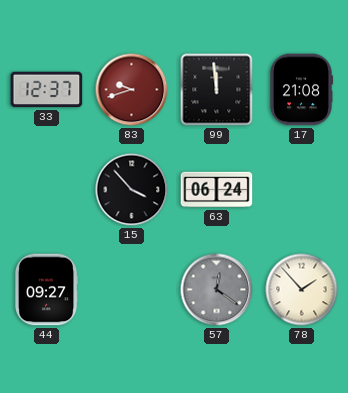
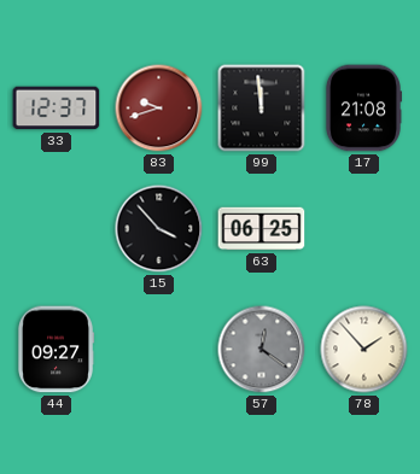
63: 06:24 -> 06:25 (262, 229)
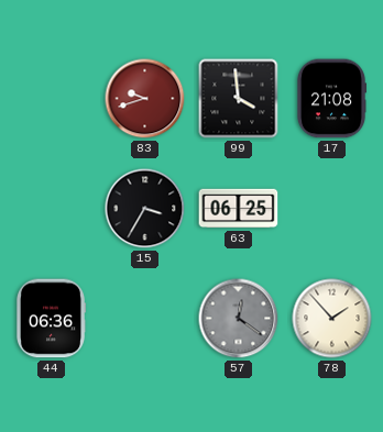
33: 12:37 -> none (57, 109)
99: 11:59 -> 3:59 (239, 99)
15: 3:53 -> 3:35 (145, 209)
44: 09:27 -> 06:36 (51, 319)
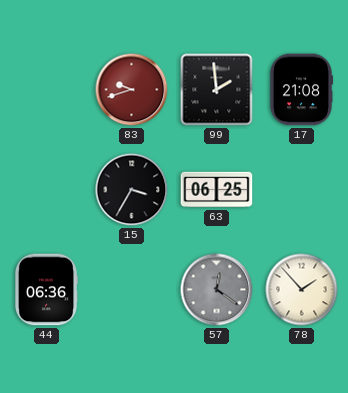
99: 3:59 -> 1:59 (217, 90)
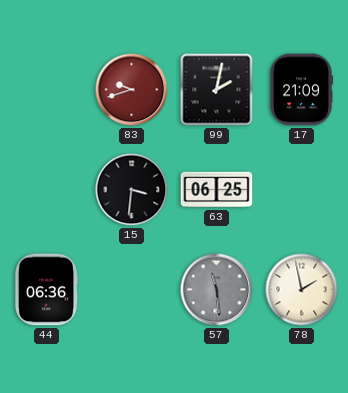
99: 1:59 -> 2:02 (217, 90)
17: 21:08 -> 21:09 (300, 90)
15: 3:35 -> 3:31 (132, 190)
57: 12:21 -> 11:29 (217, 290)
78: 1:53 -> 1:58 (302, 290)
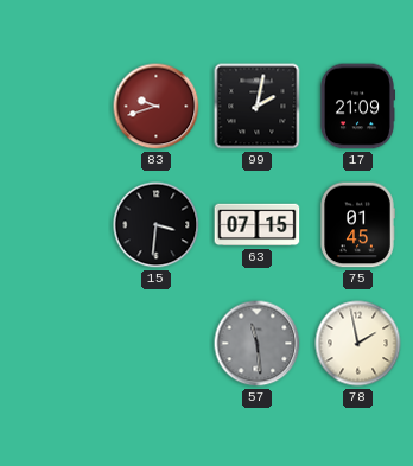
63: 06:25 -> 07:15 (258, 225)
75: none -> 01:45 (357, 225)
44: 06:36 -> none (46, 290)
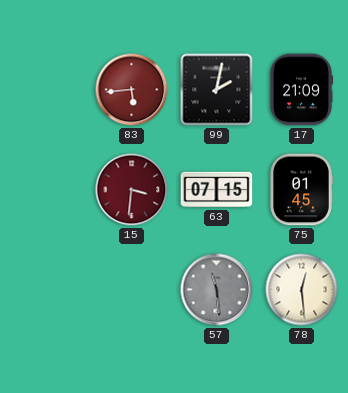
83: 9:42 -> 5:44 (132, 90)
15 dial: black -> burgundy (132, 190)
78: 1:58 -> 12:29 (302, 290)
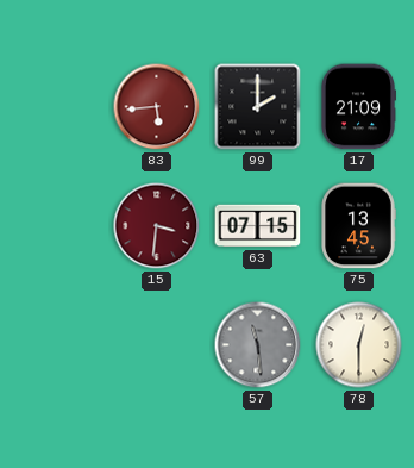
99: 2:02 -> 2:00 (258, 107)
75: 01:45 -> 13:45 (358, 226)
78: 12:29 -> 12:30 (359, 345)
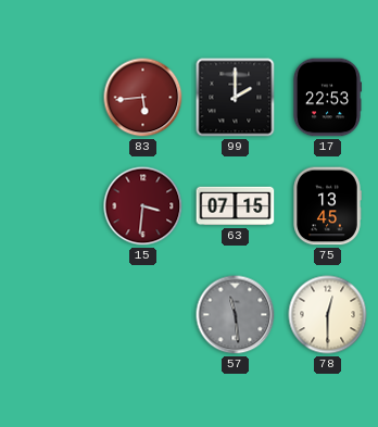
17: 21:09 -> 22:53 (326, 98)
